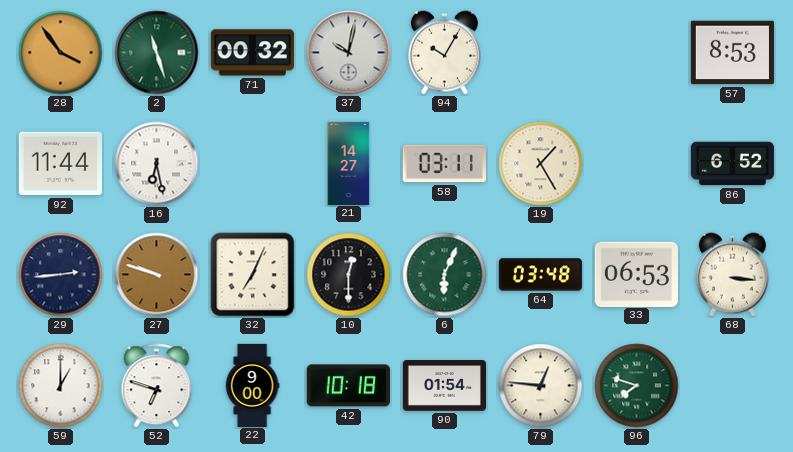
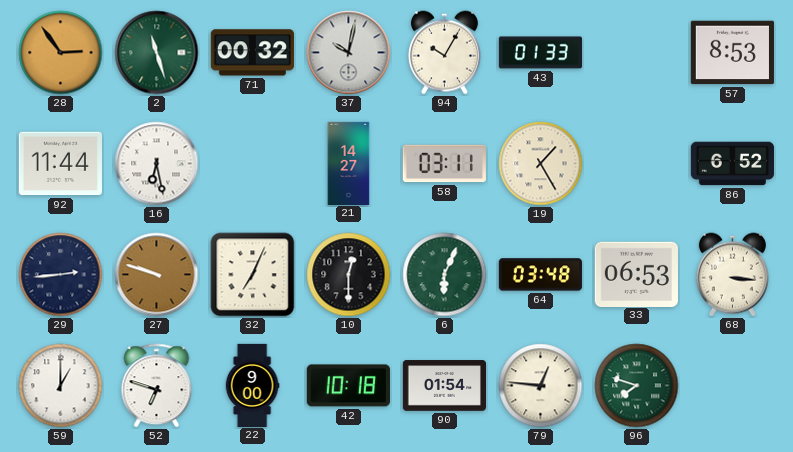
28: 3:54 -> 2:54 (61, 53)
43: none -> 01:33 (540, 53)
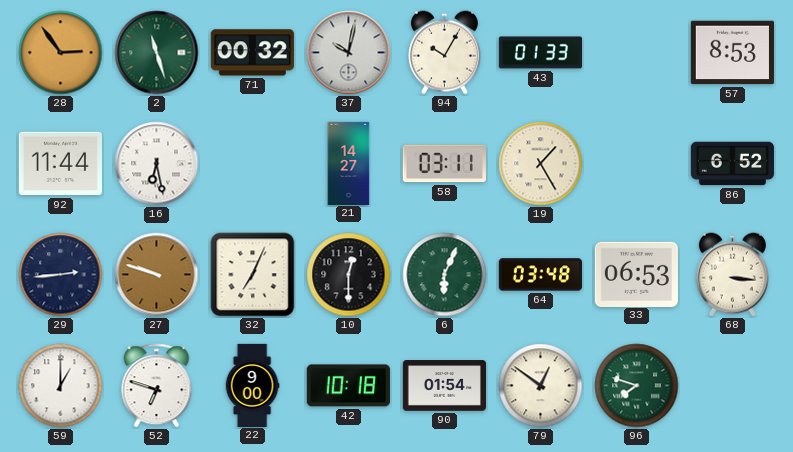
79: 12:46 -> 12:51 (541, 386)
